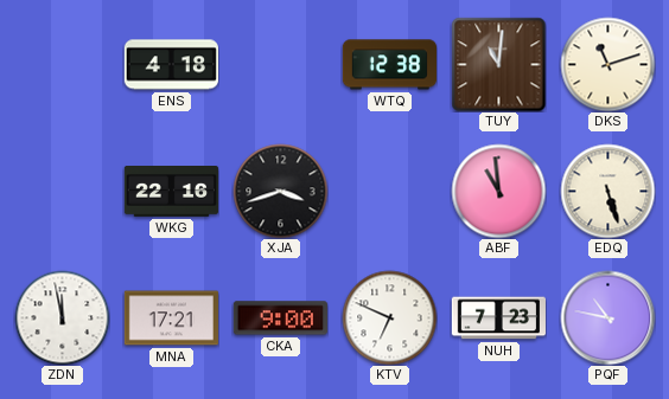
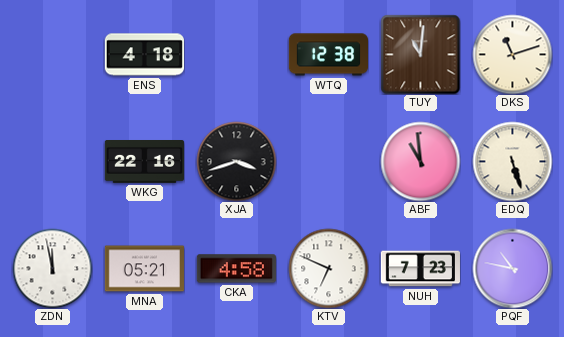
MNA: 17:21 -> 05:21 (144, 269)
CKA: 9:00 -> 4:58 (236, 269)
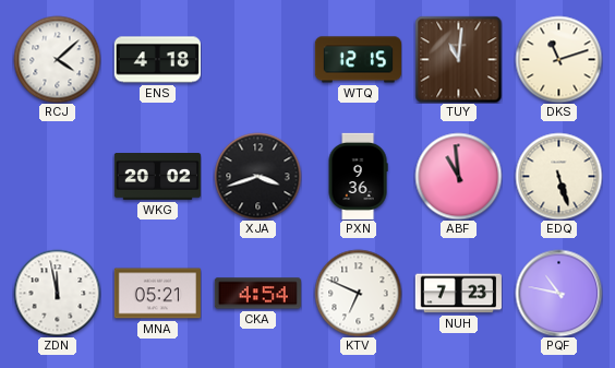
RCJ: none -> 4:08 (57, 59)
WTQ: 12:38 -> 12:15 (358, 60)
WKG: 22:16 -> 20:02 (157, 177)
PXN: none -> 9:36 (358, 176)
CKA: 4:58 -> 4:54 (257, 294)
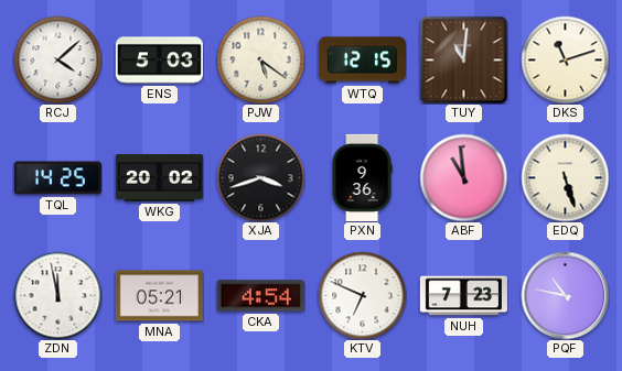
ENS: 4:18 -> 5:03 (159, 61)
PJW: none -> 5:21 (260, 59)
TQL: none -> 14:25 (57, 178)
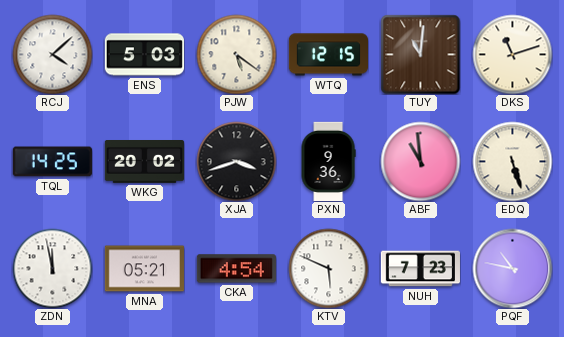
KTV: 6:49 -> 5:49 (328, 268)
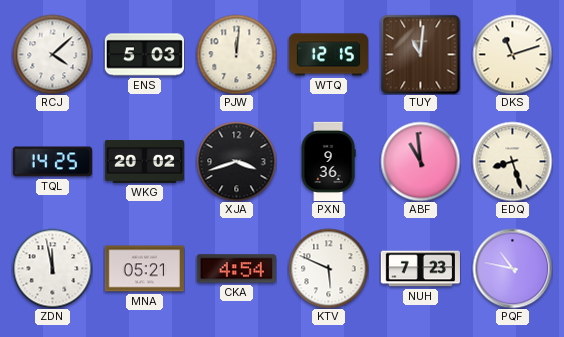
PJW: 5:21 -> 12:01 (236, 54)
EDQ: 5:27 -> 8:27 (512, 161)
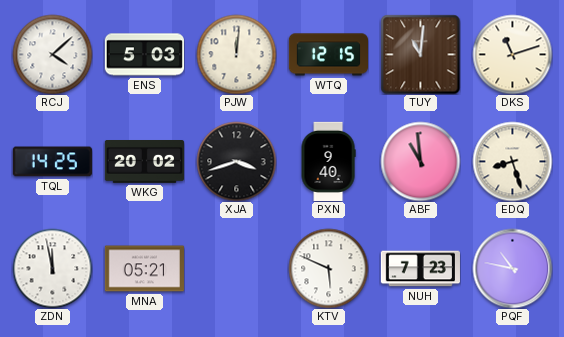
PXN: 9:36 -> 9:40 (328, 161)
CKA: 4:54 -> none (236, 269)
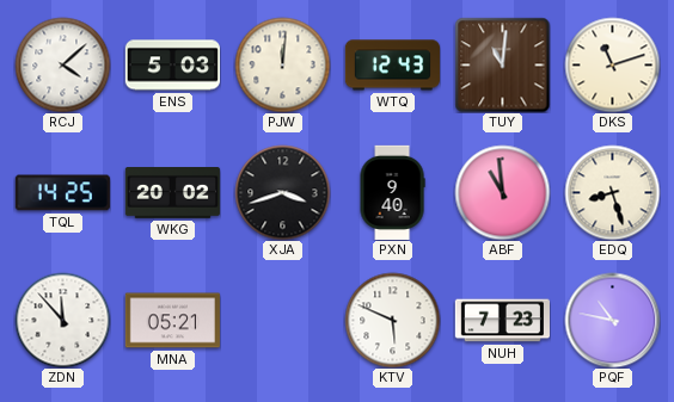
WTQ: 12:15 -> 12:43 (392, 66)
ZDN: 11:58 -> 11:53 (62, 320)
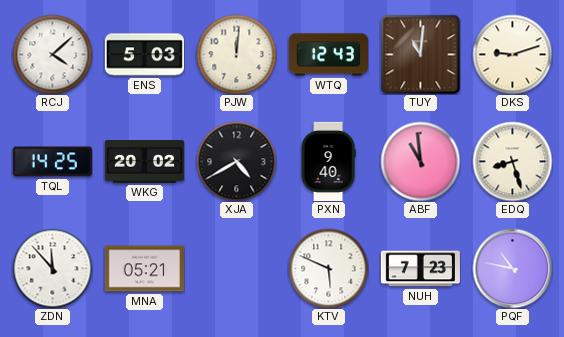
DKS: 11:12 -> 9:12 (512, 54)
XJA: 3:42 -> 4:40 (236, 161)
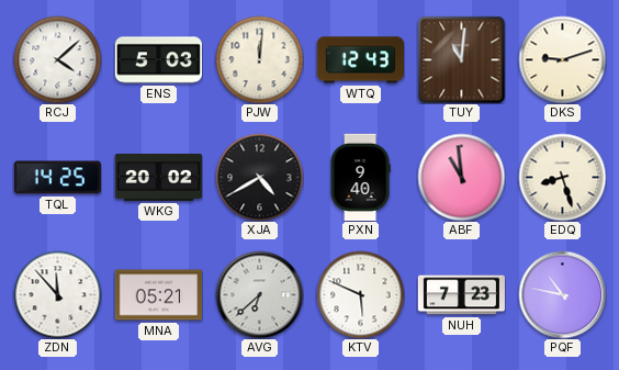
AVG: none -> 6:38 (259, 294)
